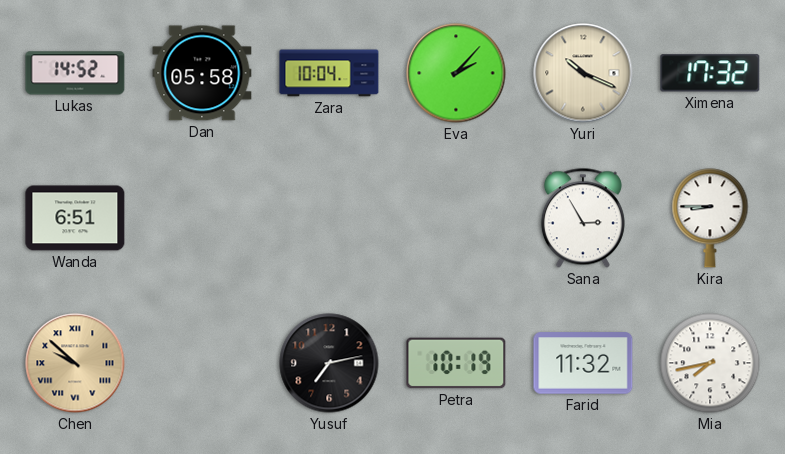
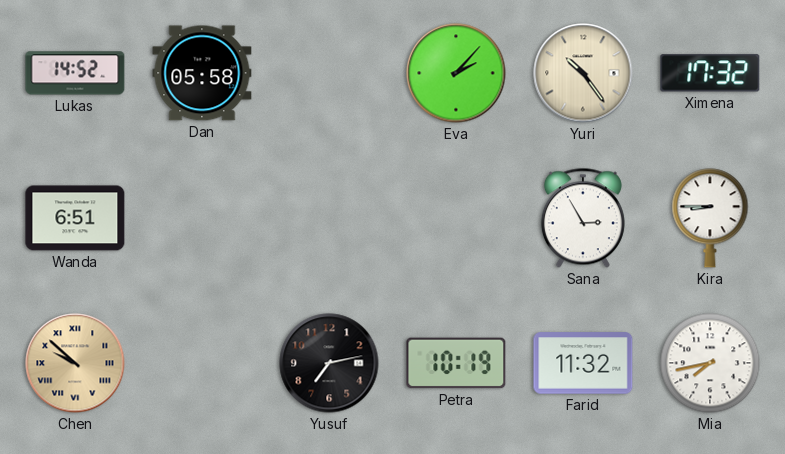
Zara: 10:04 -> none (329, 73)
Yuri: 10:19 -> 10:24 (583, 73)
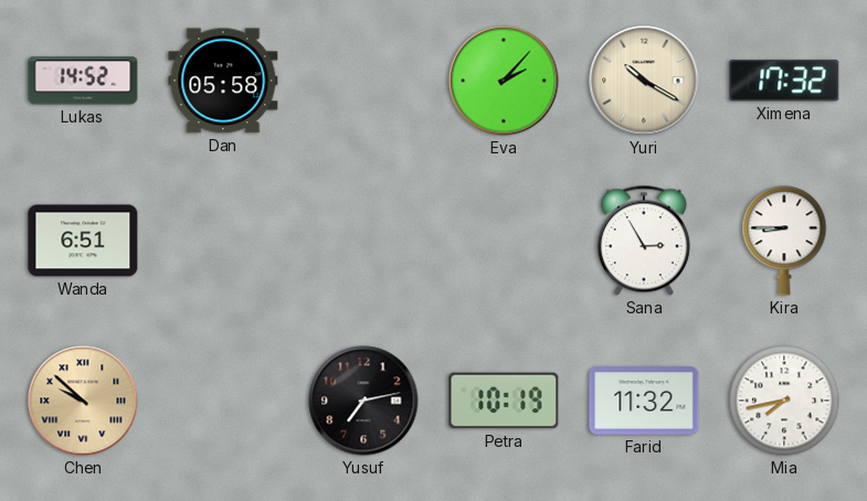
Yuri: 10:24 -> 10:20 (644, 81)
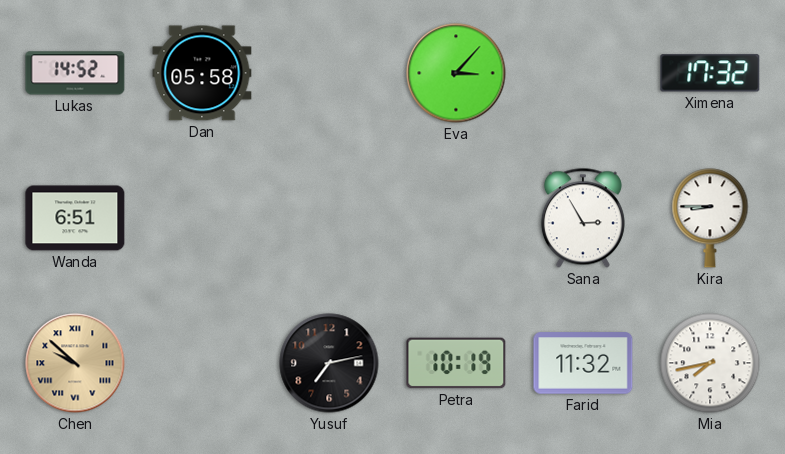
Eva: 2:07 -> 3:07 (456, 73)
Yuri: 10:20 -> none (644, 81)
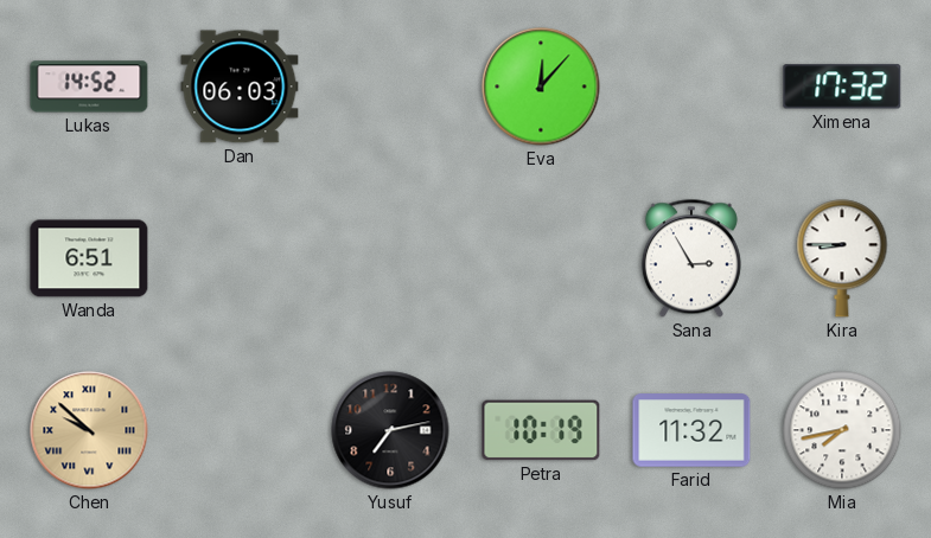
Dan: 05:58 -> 06:03 (240, 87)
Eva: 3:07 -> 12:07 (541, 87)
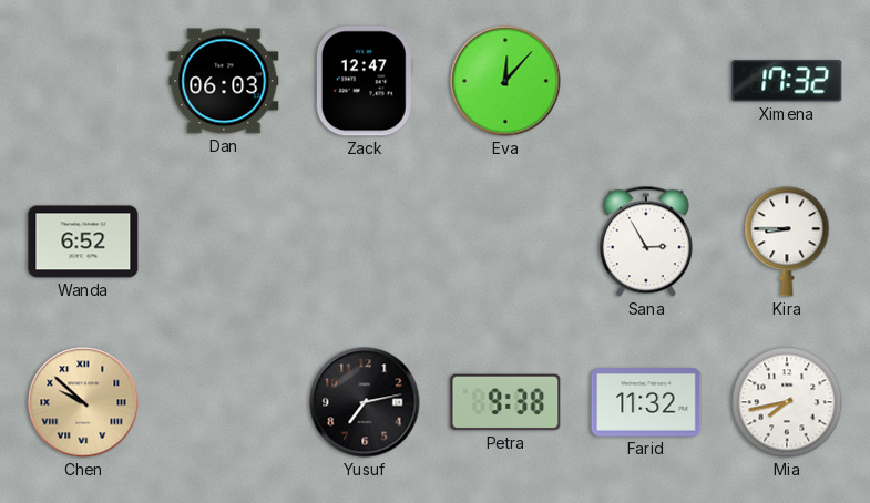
Lukas: 14:52 -> none (89, 87)
Zack: none -> 12:47 (365, 81)
Wanda: 6:51 -> 6:52 (83, 242)
Petra: 10:19 -> 9:38 (505, 402)
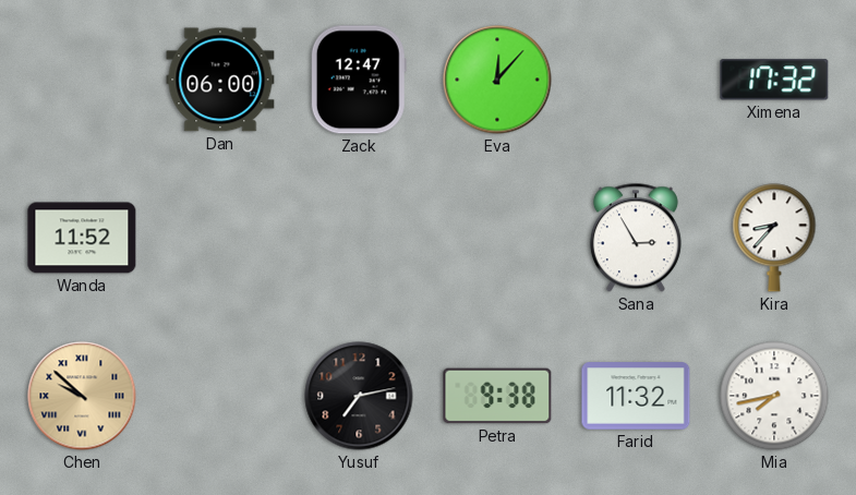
Dan: 06:03 -> 06:00 (220, 80)
Wanda: 6:52 -> 11:52 (82, 238)
Kira: 8:45 -> 8:37 (774, 238)
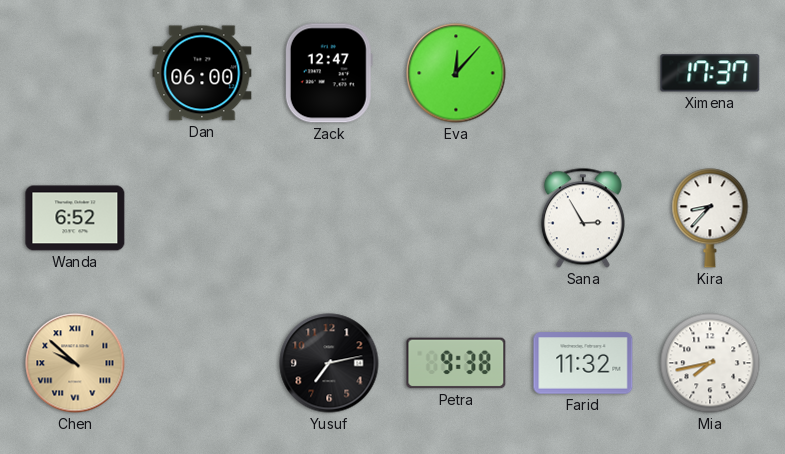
Ximena: 17:32 -> 17:37 (710, 73)
Wanda: 11:52 -> 6:52 (75, 218)
